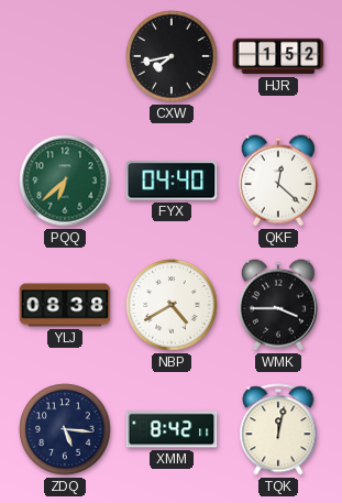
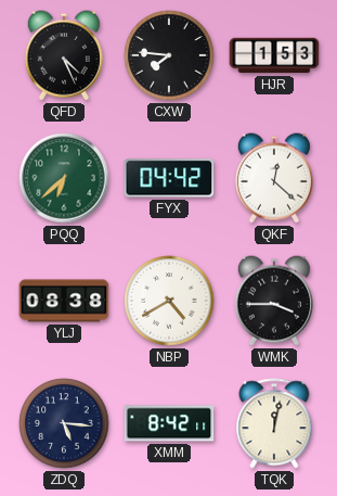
QFD: none -> 4:26 (64, 55)
CXW: 7:43 -> 7:46 (169, 55)
HJR: 1:52 -> 1:53 (274, 55)
FYX: 04:40 -> 04:42 (169, 178)
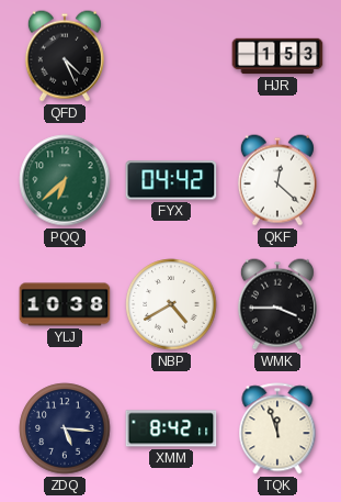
CXW: 7:46 -> none (169, 55)
YLJ: 08:38 -> 10:38 (65, 304)
TQK: 12:02 -> 11:57 (277, 428)
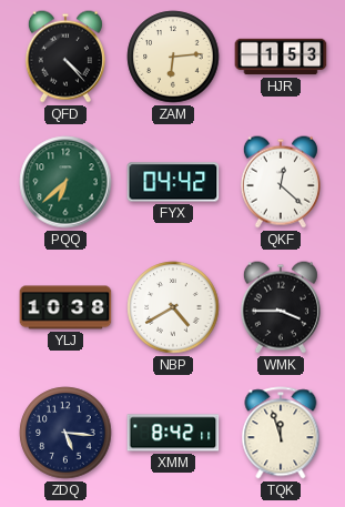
QFD: 4:26 -> 4:23 (65, 57)
ZAM: none -> 6:14 (173, 57)
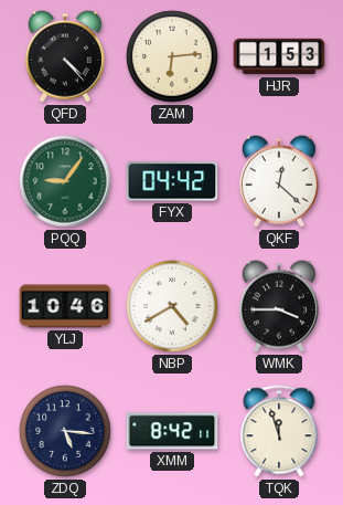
PQQ: 6:38 -> 9:06 (65, 181)
YLJ: 10:38 -> 10:46 (65, 306)
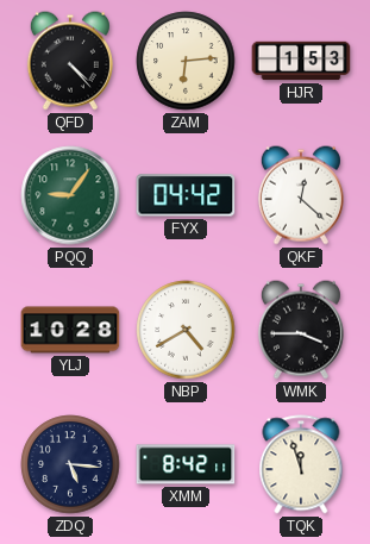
YLJ: 10:46 -> 10:28 (70, 330)
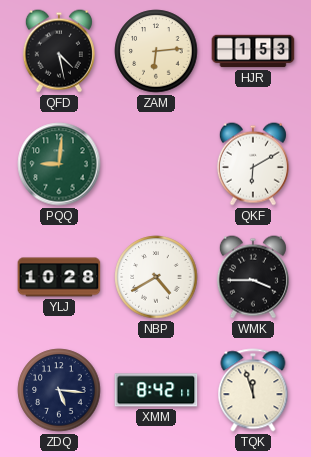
QFD: 4:23 -> 4:28 (59, 51)
PQQ: 9:06 -> 9:01 (59, 164)
FYX: 04:42 -> none (186, 195)
QKF: 12:22 -> 6:10 (253, 164)
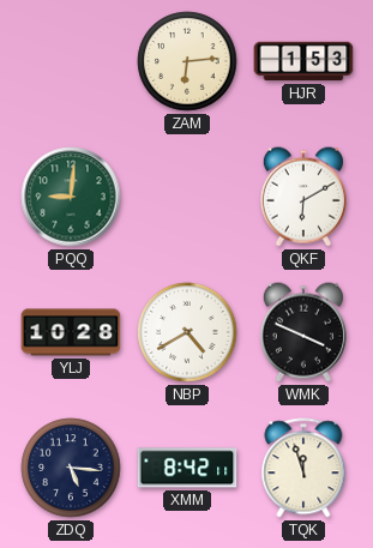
QFD: 4:28 -> none (59, 51)
WMK: 3:45 -> 3:49 (303, 332)
